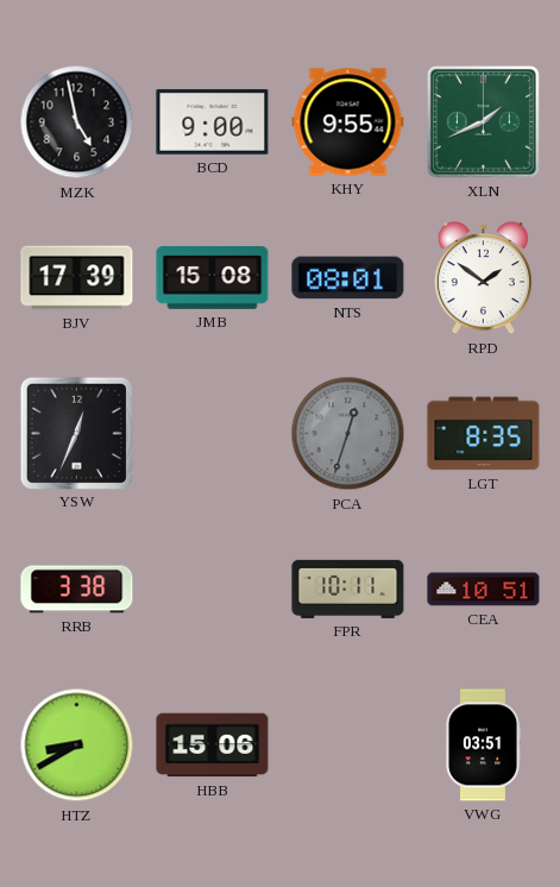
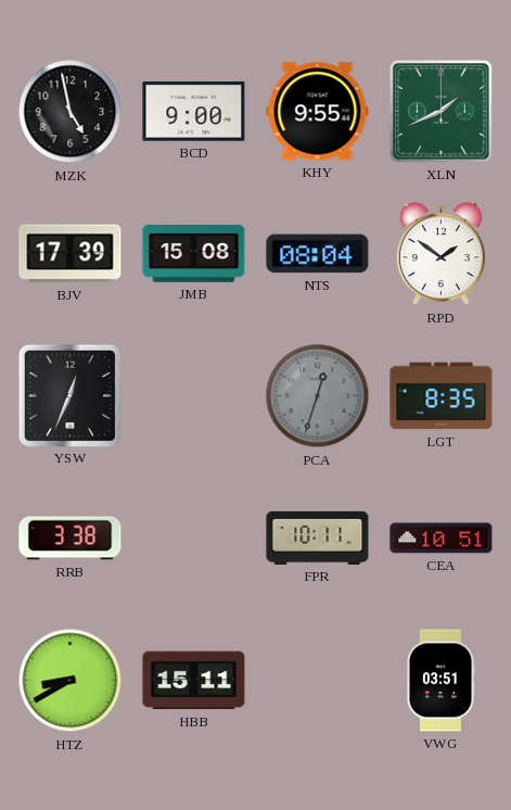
NTS: 08:01 -> 08:04 (318, 254)
HBB: 15:06 -> 15:11 (194, 681)
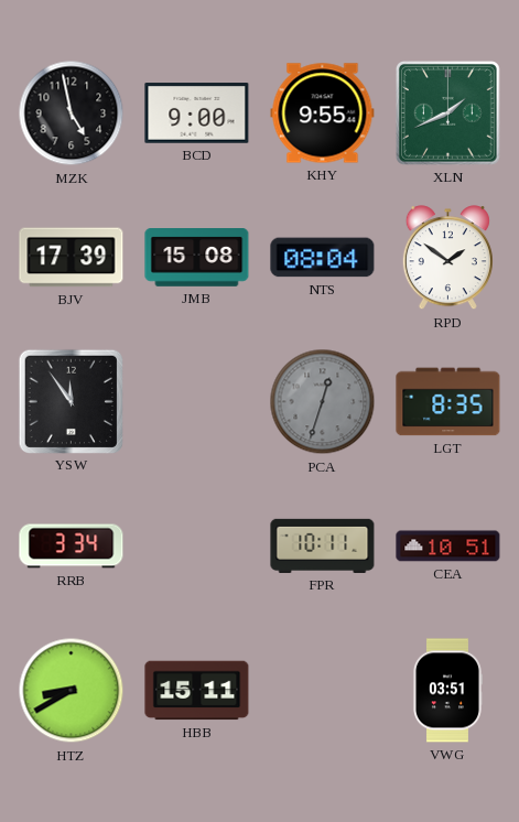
YSW: 12:34 -> 11:54 (71, 401)
RRB: 3:38 -> 3:34 (72, 547)
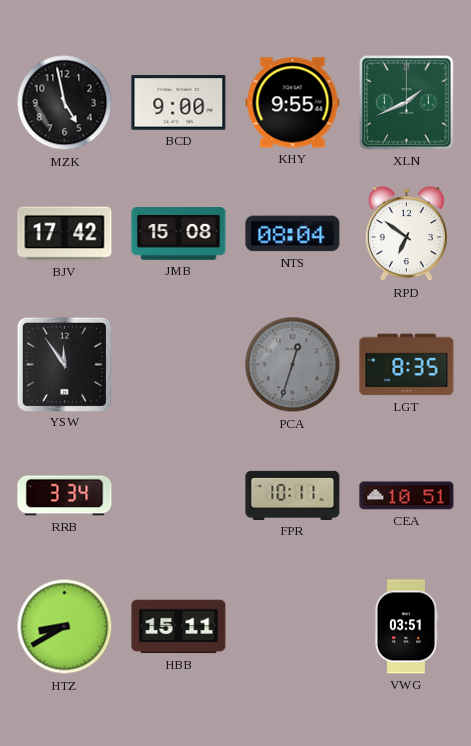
BJV: 17:39 -> 17:42 (65, 234)
RPD: 1:51 -> 6:51 (406, 234)
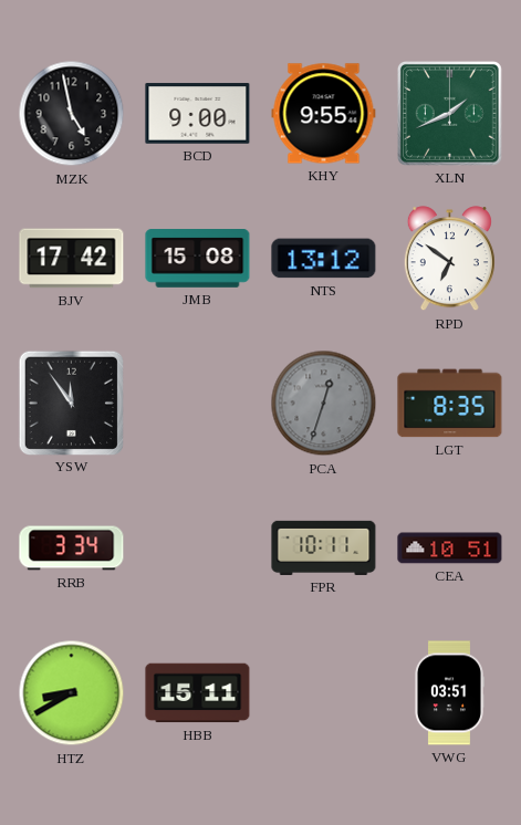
NTS: 08:04 -> 13:12 (324, 259)
